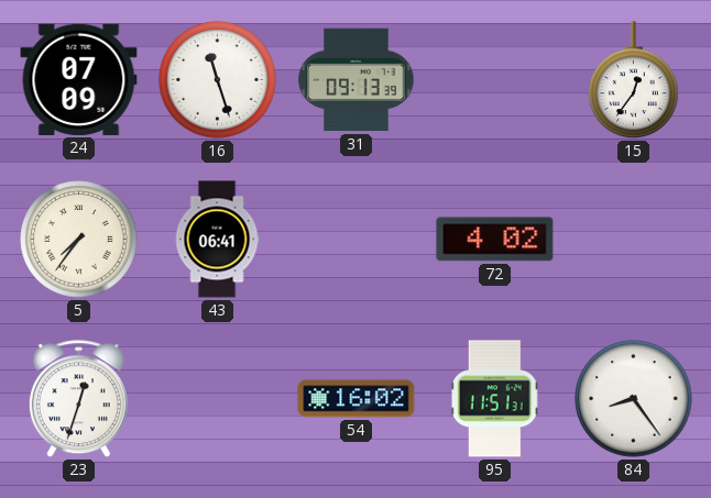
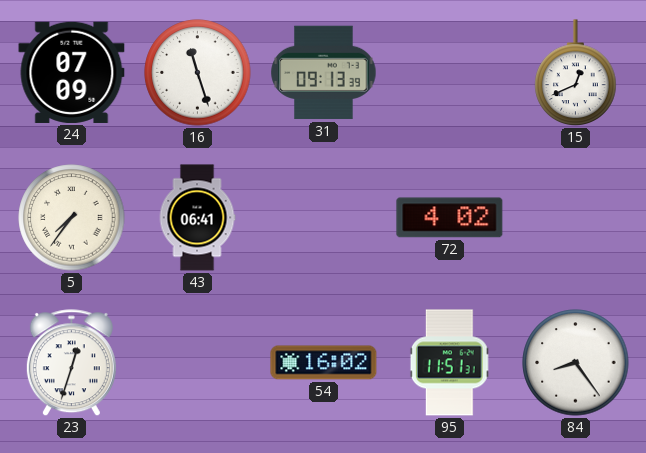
15: 12:36 -> 12:41 (576, 73)
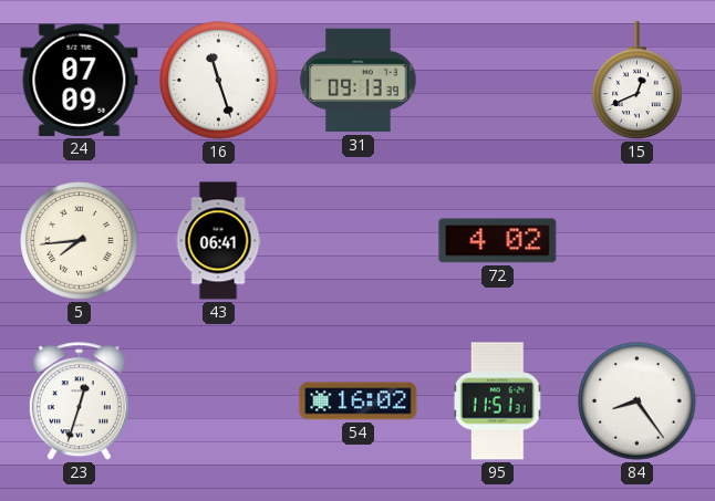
5: 7:36 -> 7:44 (80, 241)
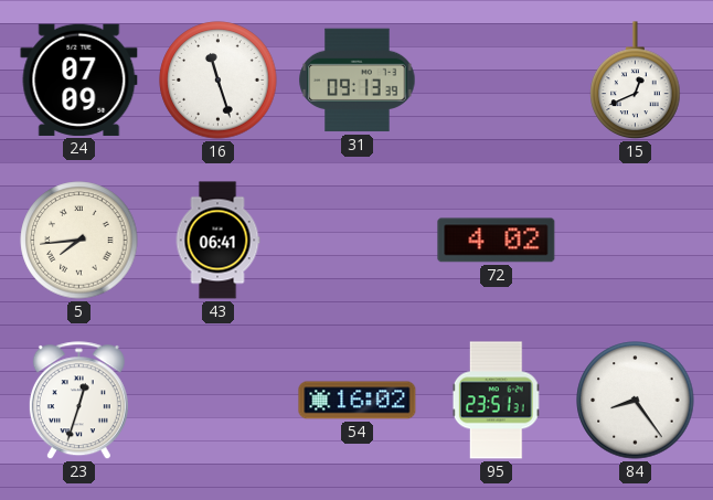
95: 11:51 -> 23:51 (497, 401)
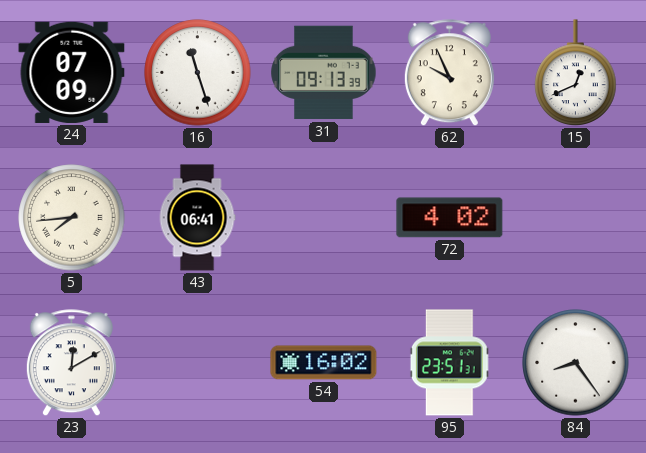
62: none -> 9:56 (449, 73)
23: 12:33 -> 12:10 (71, 363)
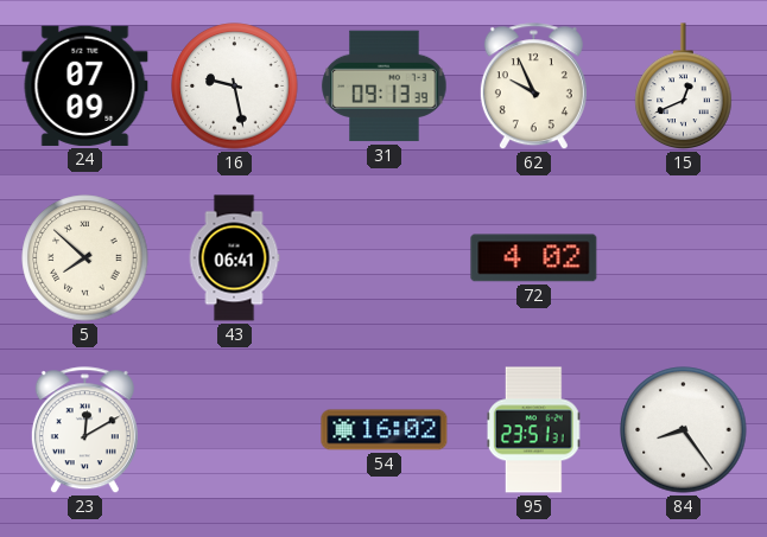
16: 11:27 -> 9:28 (235, 87)
5: 7:44 -> 7:52 (85, 258)
